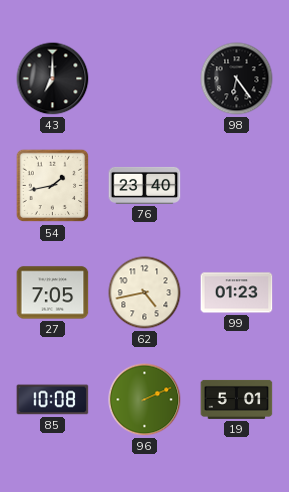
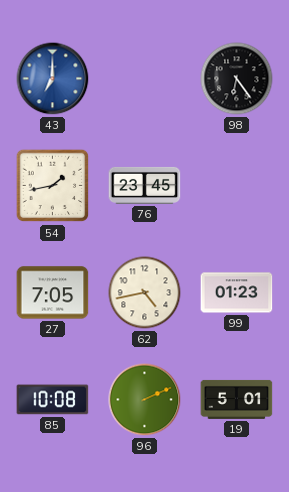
43 dial: black -> blue (53, 79)
76: 23:40 -> 23:45 (145, 185)
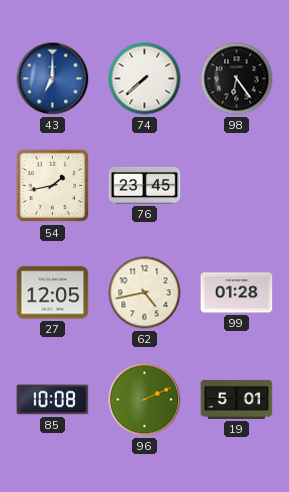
74: none -> 7:38 (145, 79)
27: 7:05 -> 12:05 (53, 293)
99: 01:23 -> 01:28 (237, 293)
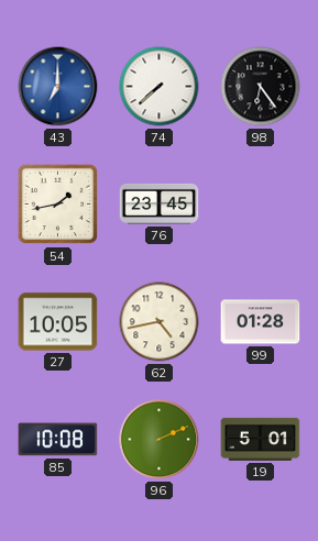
27: 12:05 -> 10:05 (58, 322)
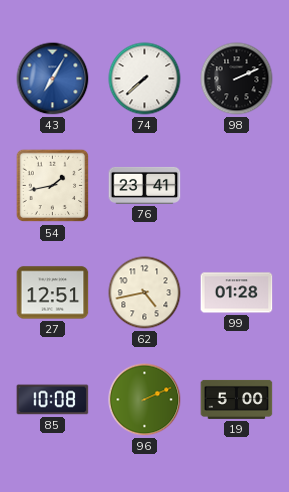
43: 7:00 -> 7:05 (53, 79)
98: 6:24 -> 2:11 (237, 79)
76: 23:45 -> 23:41 (145, 185)
27: 10:05 -> 12:51 (53, 293)
19: 5:01 -> 5:00 (237, 399)
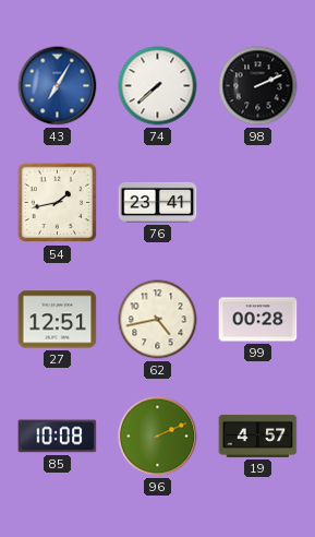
99: 01:28 -> 00:28 (258, 320)
19: 5:00 -> 4:57 (258, 435)
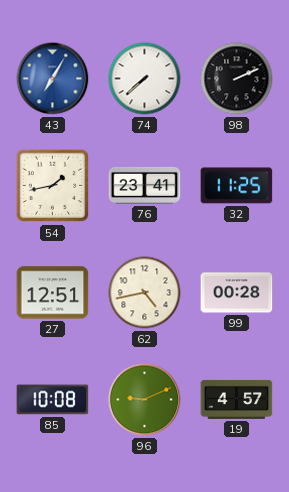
32: none -> 11:25 (237, 186)
96: 2:11 -> 9:11 (145, 400)
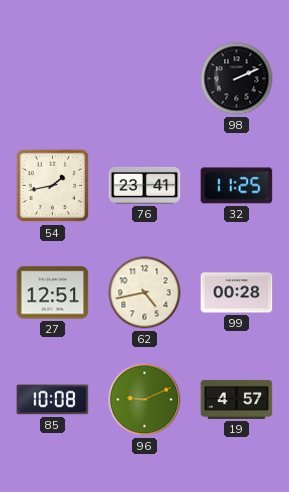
43: 7:05 -> none (53, 79)
74: 7:38 -> none (145, 79)
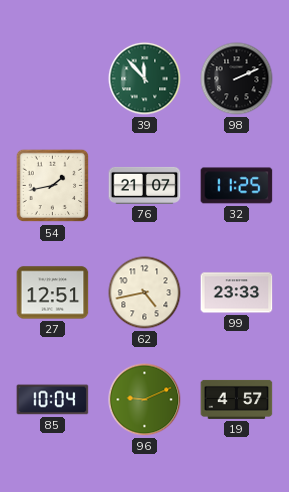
39: none -> 11:53 (145, 79)
76: 23:41 -> 21:07 (145, 185)
99: 00:28 -> 23:33 (237, 293)
85: 10:08 -> 10:04 (53, 400)
